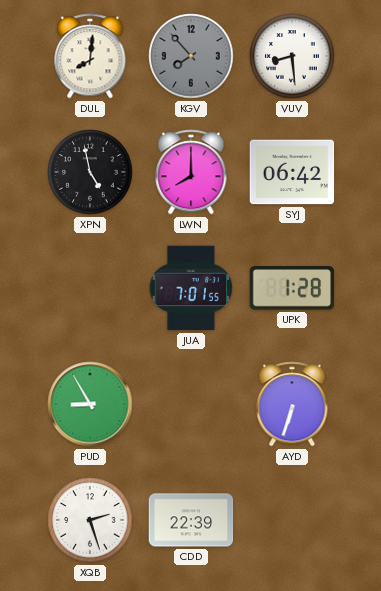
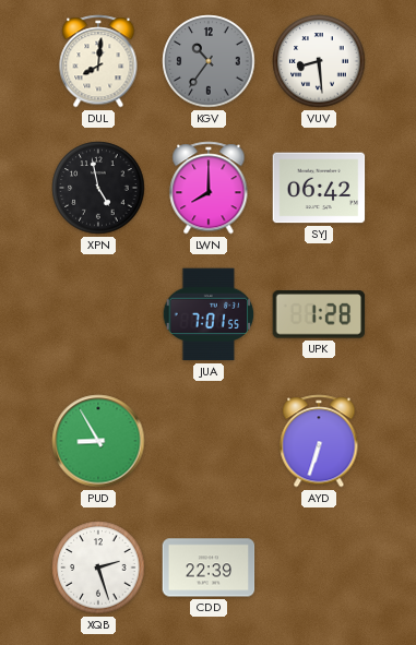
KGV: 7:53 -> 10:36 (209, 61)
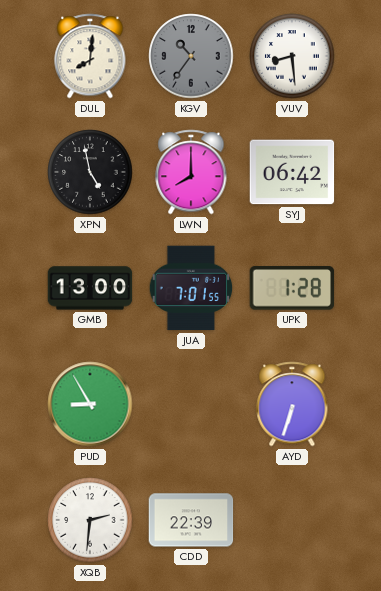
GMB: none -> 13:00 (90, 288)
XQB: 2:27 -> 2:31 (90, 520)
